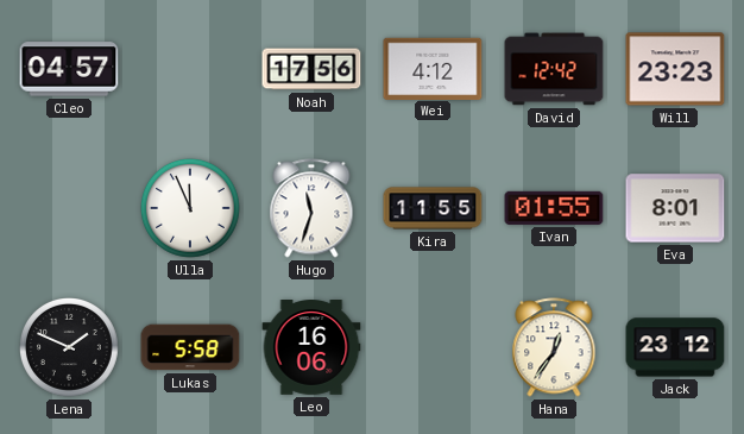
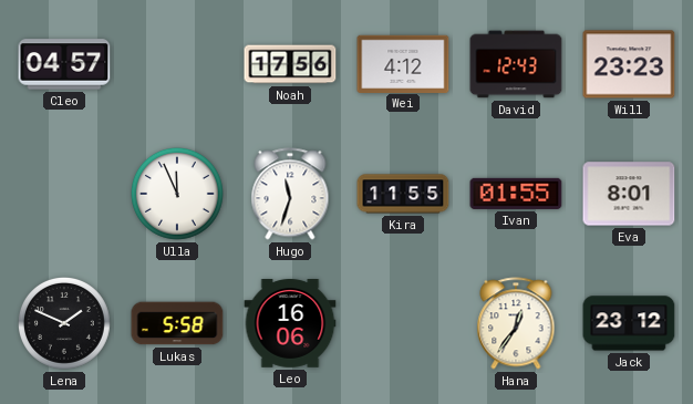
David: 12:42 -> 12:43 (516, 64)
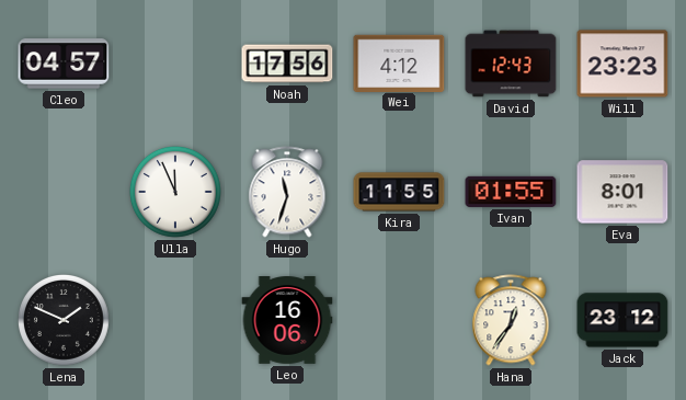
Lukas: 5:58 -> none (177, 323)
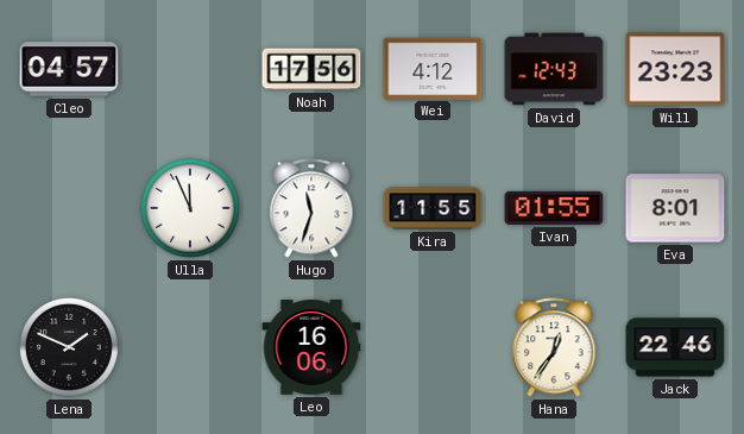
Jack: 23:12 -> 22:46 (675, 347)
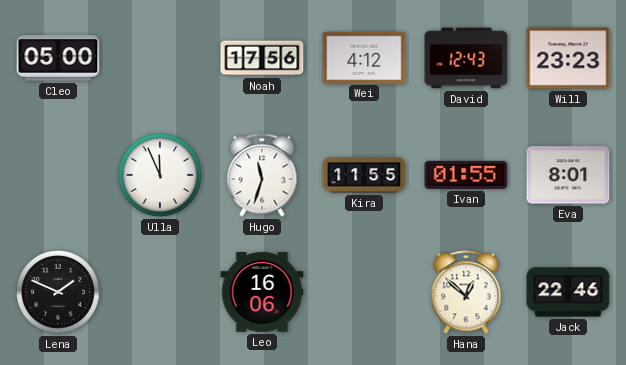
Cleo: 04:57 -> 05:00 (58, 58)
Hana: 12:36 -> 12:52 (466, 292)
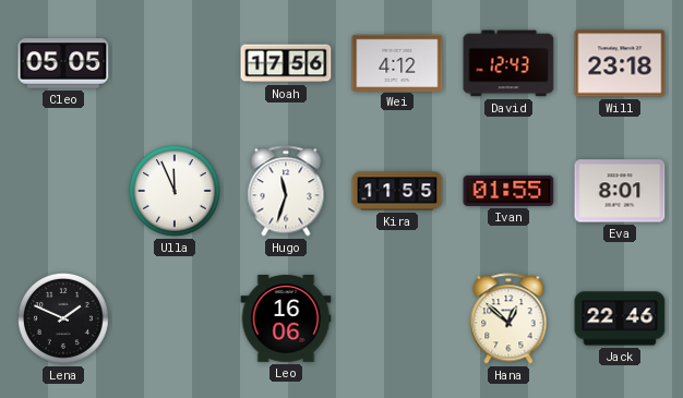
Cleo: 05:00 -> 05:05 (63, 63)
Will: 23:23 -> 23:18 (620, 63)
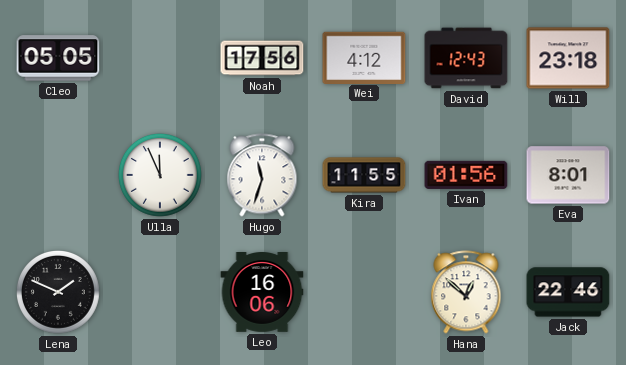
Ivan: 01:55 -> 01:56 (466, 175)
